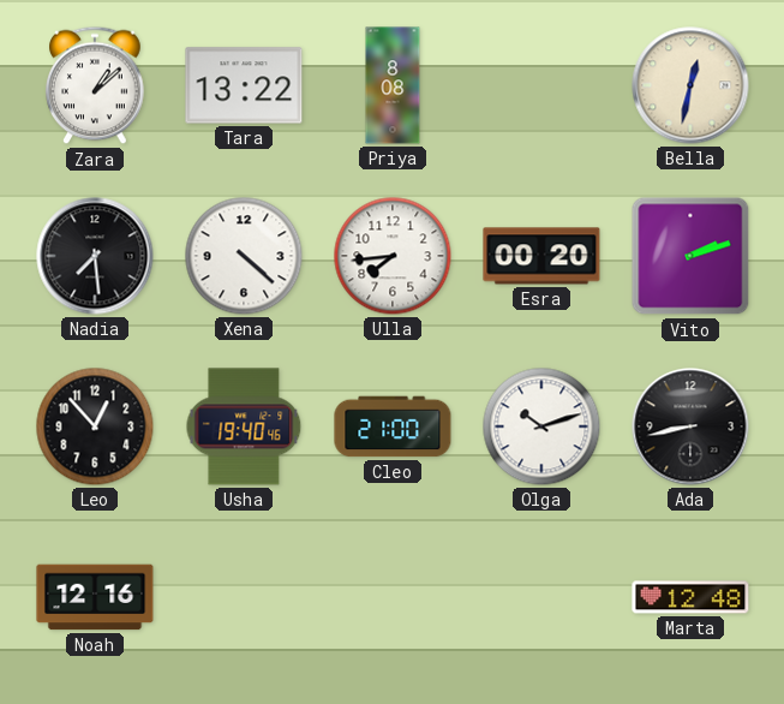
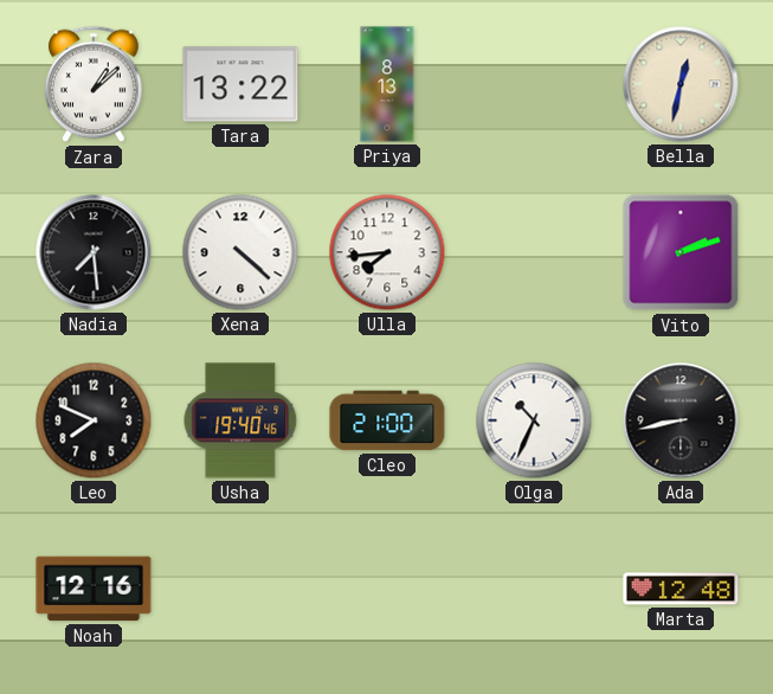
Priya: 8:08 -> 8:13 (387, 84)
Esra: 00:20 -> none (541, 256)
Leo: 12:53 -> 7:49 (94, 420)
Olga: 10:12 -> 10:34 (534, 420)
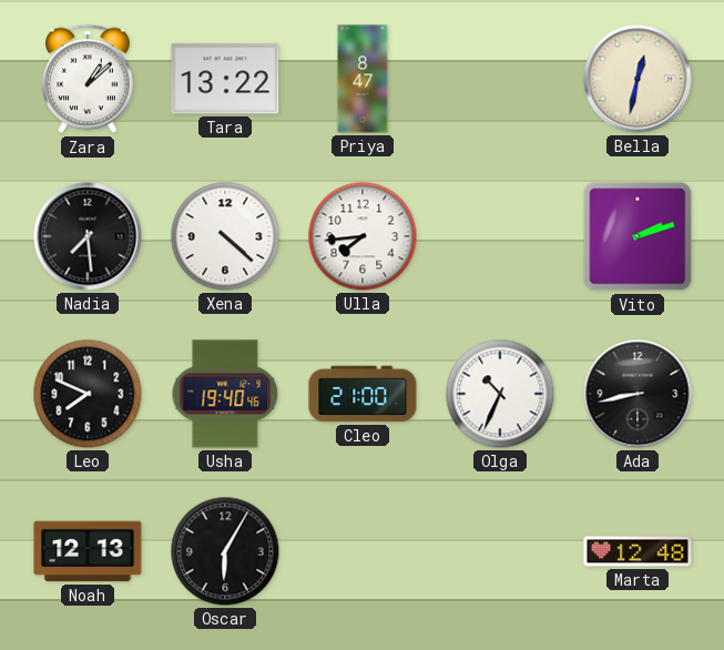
Priya: 8:13 -> 8:47 (363, 79)
Noah: 12:16 -> 12:13 (88, 551)
Oscar: none -> 6:05 (225, 551)
